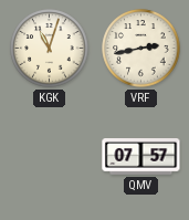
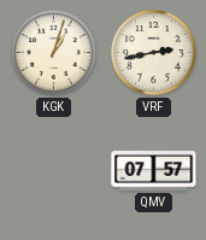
KGK: 11:03 -> 1:03 (54, 53)
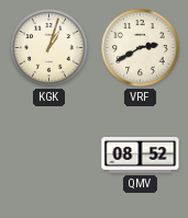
VRF: 2:43 -> 2:40 (141, 48)
QMV: 07:57 -> 08:52 (141, 156)
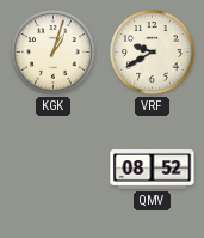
VRF: 2:40 -> 9:40 (153, 53)
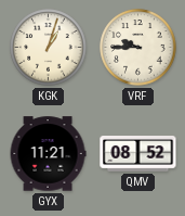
VRF: 9:40 -> 9:45 (138, 48)
GYX: none -> 11:21 (48, 154)
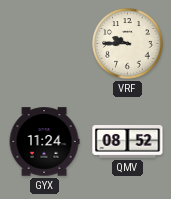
KGK: 1:03 -> none (49, 48)
GYX: 11:21 -> 11:24 (44, 142)
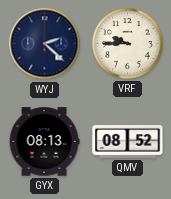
WYJ: none -> 2:22 (45, 44)
GYX: 11:24 -> 08:13 (44, 142)
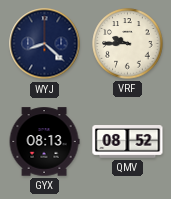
WYJ: 2:22 -> 8:22 (45, 44)
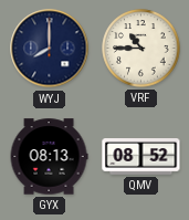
WYJ: 8:22 -> 8:00 (50, 49)
VRF: 9:45 -> 10:45 (141, 49)
